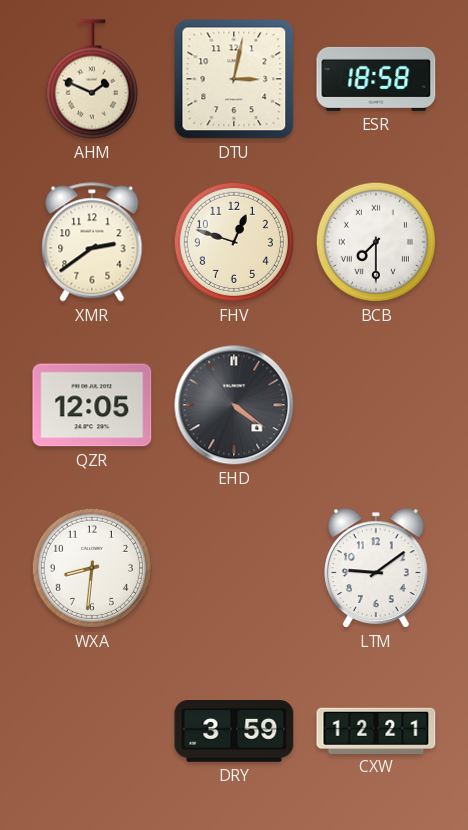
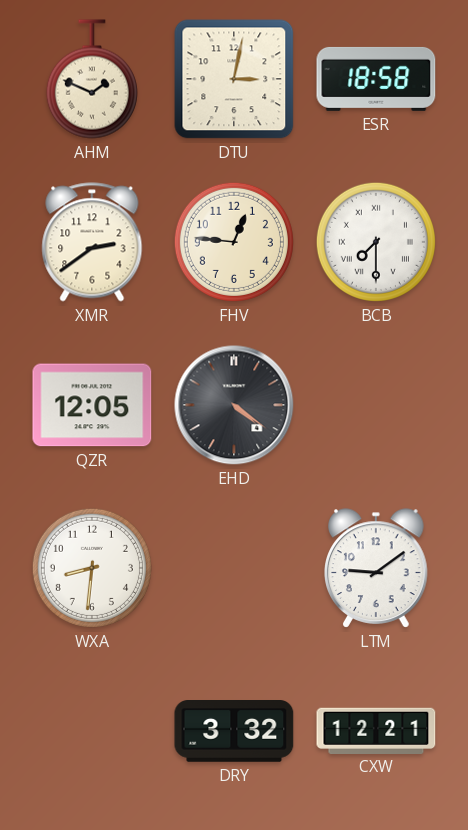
FHV: 12:48 -> 12:46 (234, 242)
DRY: 3:59 -> 3:32 (234, 731)
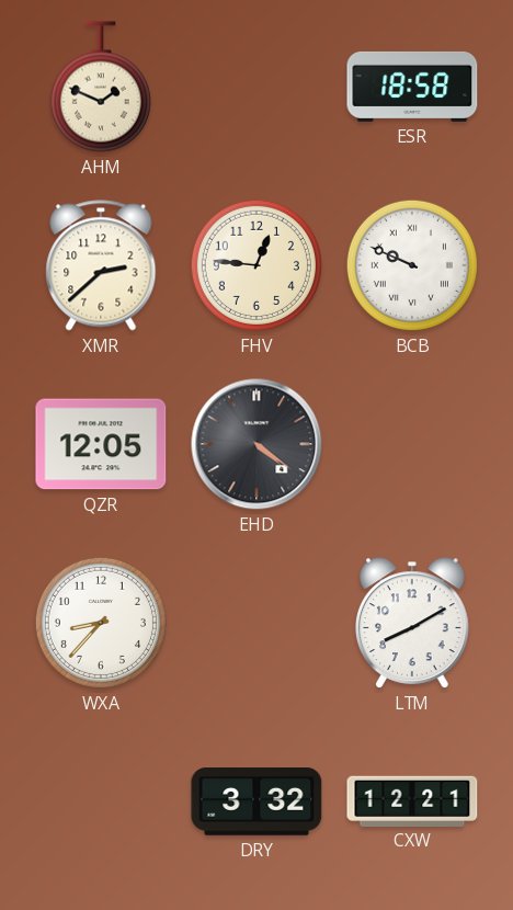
DTU: 3:02 -> none (234, 79)
XMR: 2:39 -> 2:38 (101, 265)
BCB: 7:30 -> 9:49 (412, 265)
WXA: 8:31 -> 8:37 (101, 623)
LTM: 9:09 -> 8:10 (412, 623)
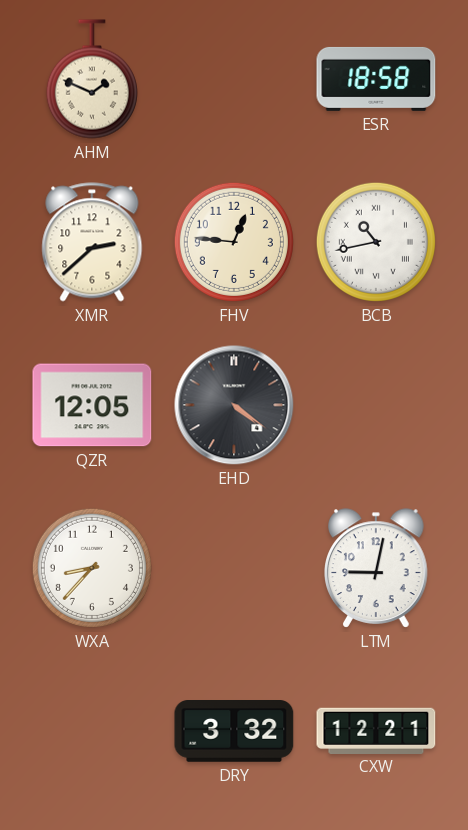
BCB: 9:49 -> 10:43 (376, 242)
LTM: 8:10 -> 9:02 (376, 568)
